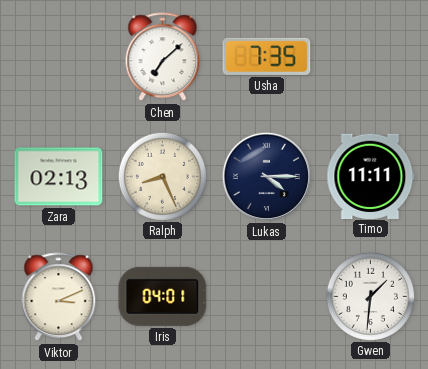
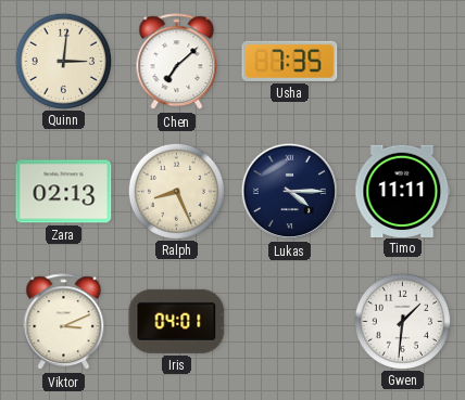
Quinn: none -> 3:01 (63, 61)
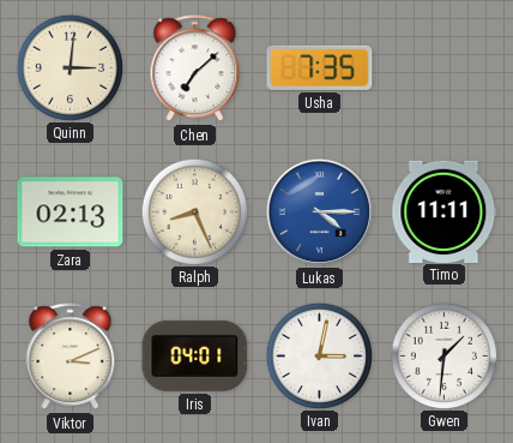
Lukas dial: navy -> blue (319, 211)
Ivan: none -> 3:02 (319, 355)
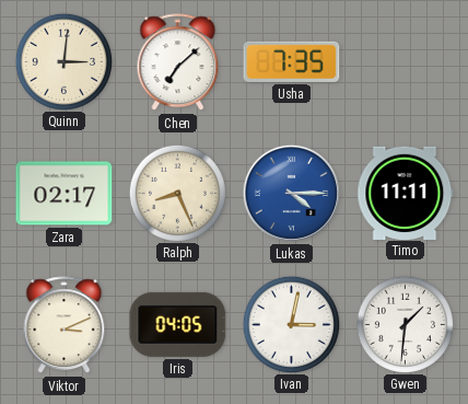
Zara: 02:13 -> 02:17 (65, 194)
Iris: 04:01 -> 04:05 (178, 324)
